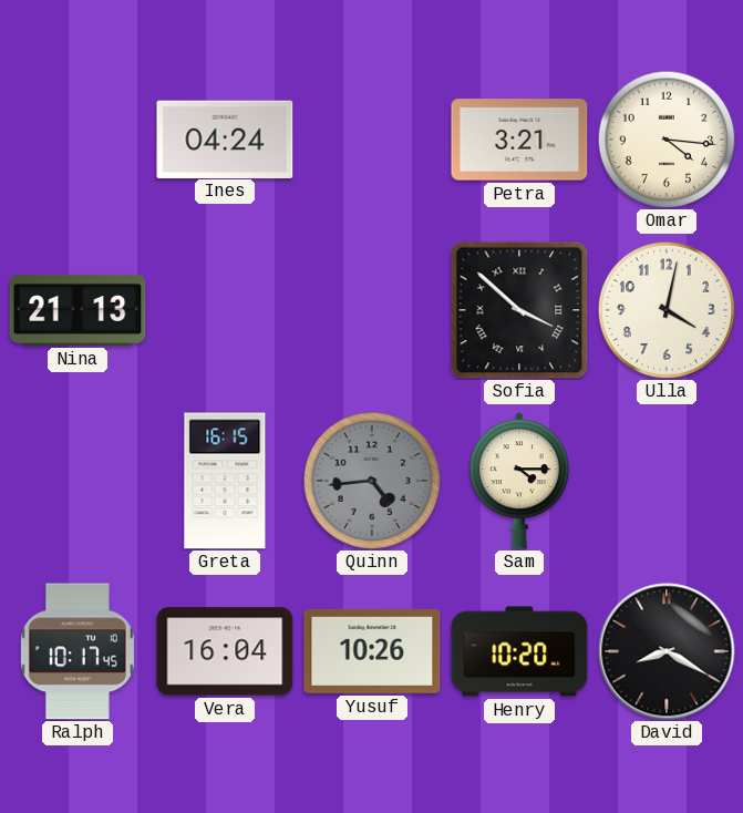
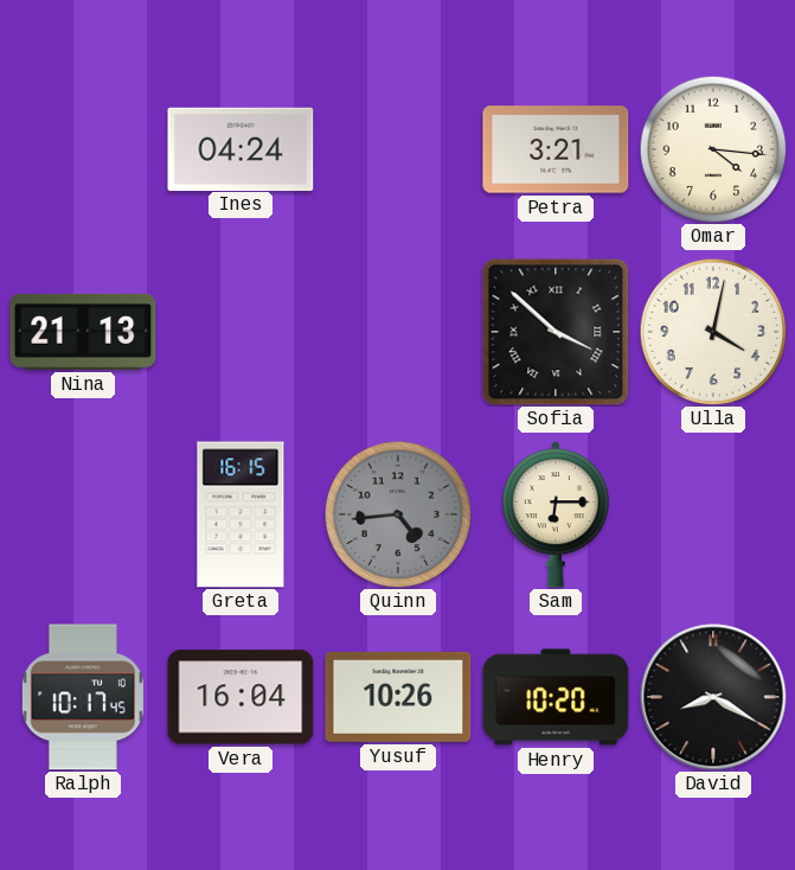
Sam: 4:15 -> 6:15 (556, 514)
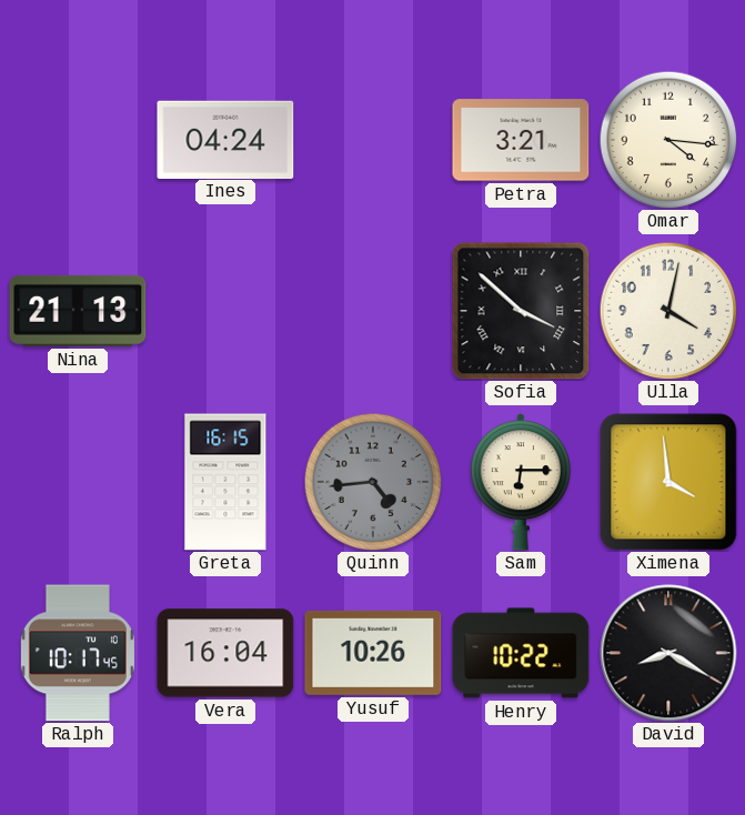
Ximena: none -> 3:59 (668, 482)
Henry: 10:20 -> 10:22 (521, 653)
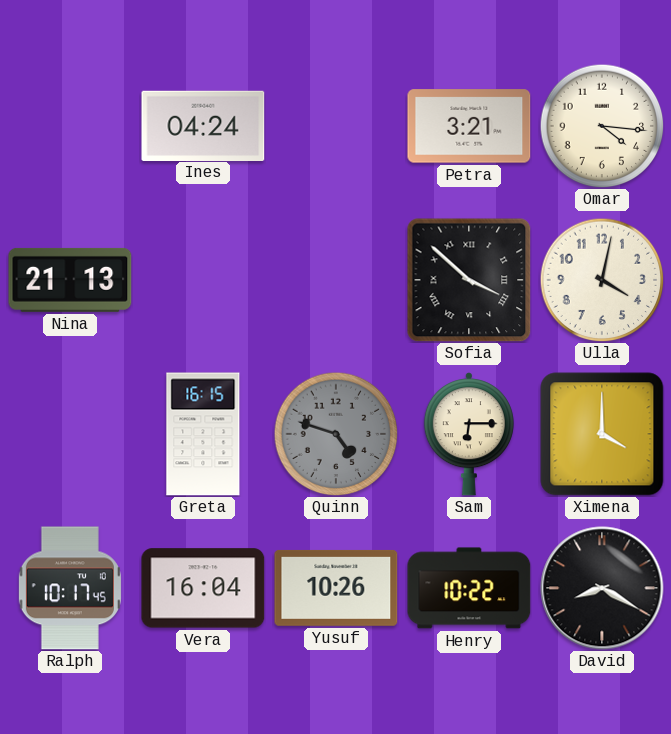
Quinn: 4:44 -> 4:48 (336, 434)
Ximena: 3:59 -> 4:00 (602, 434)
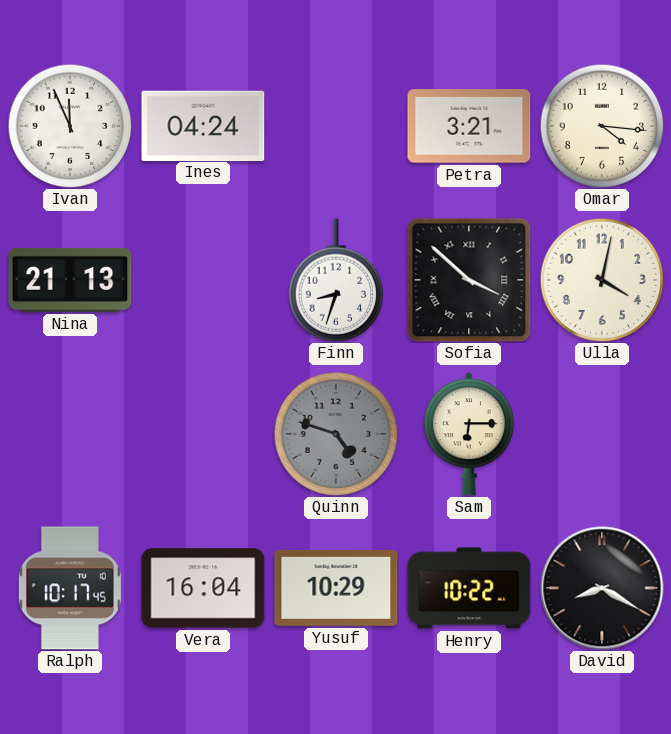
Ivan: none -> 11:56 (70, 126)
Finn: none -> 8:33 (335, 280)
Greta: 16:15 -> none (203, 434)
Ximena: 4:00 -> none (602, 434)
Yusuf: 10:26 -> 10:29 (336, 588)
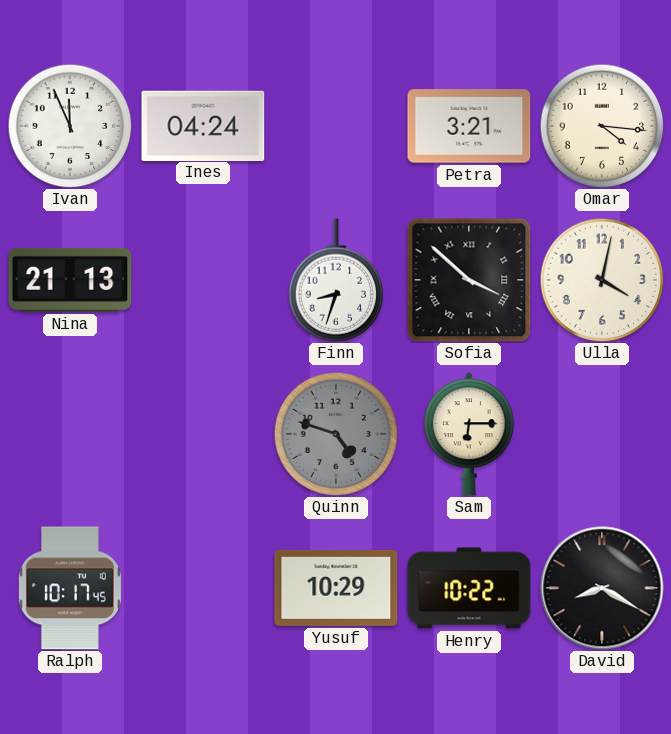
Vera: 16:04 -> none (203, 588)
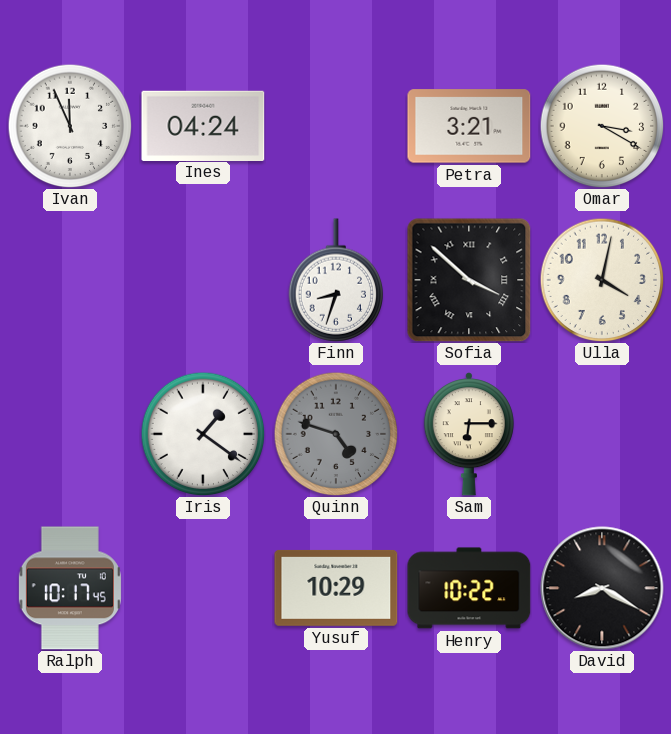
Omar: 4:16 -> 3:20 (602, 126)
Nina: 21:13 -> none (70, 280)
Iris: none -> 1:21 (203, 434)
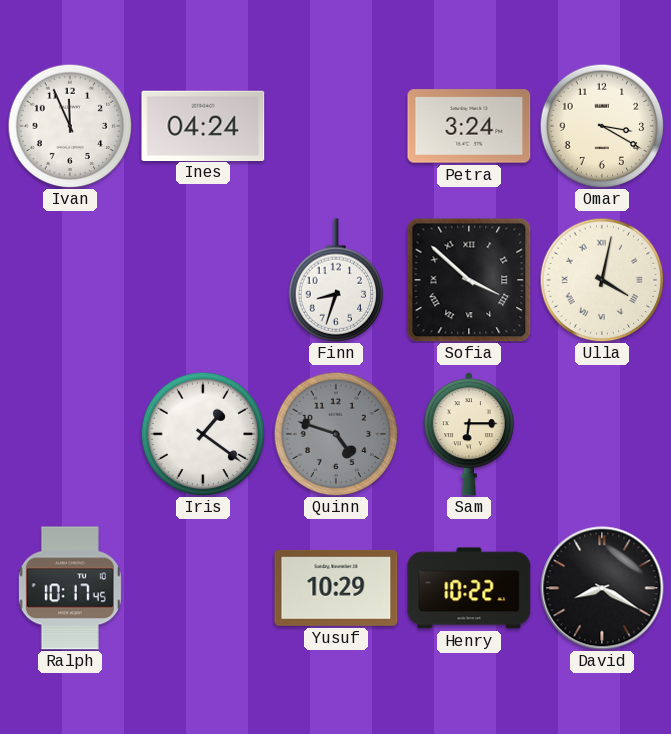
Petra: 3:21 -> 3:24 (469, 126)
Ulla numerals: Arabic -> Roman (602, 280)
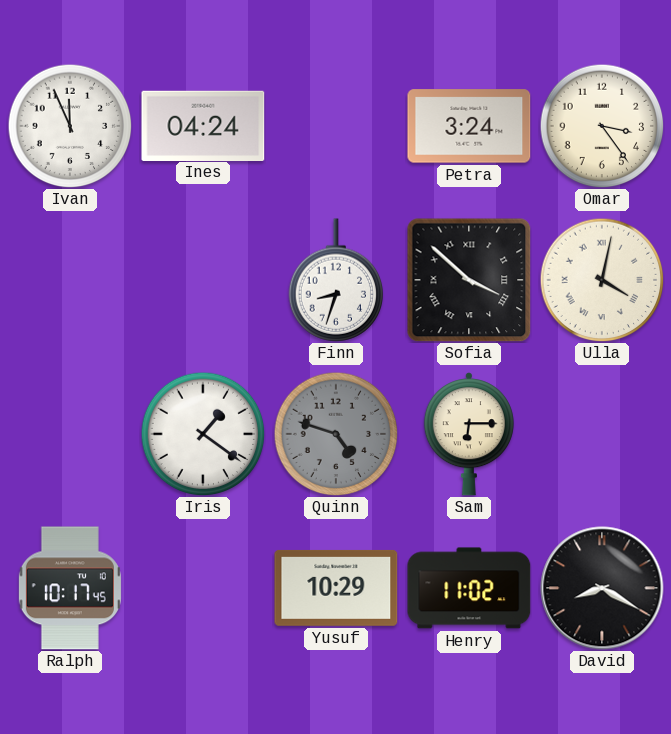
Omar: 3:20 -> 3:24 (602, 126)
Henry: 10:22 -> 11:02 (469, 588)
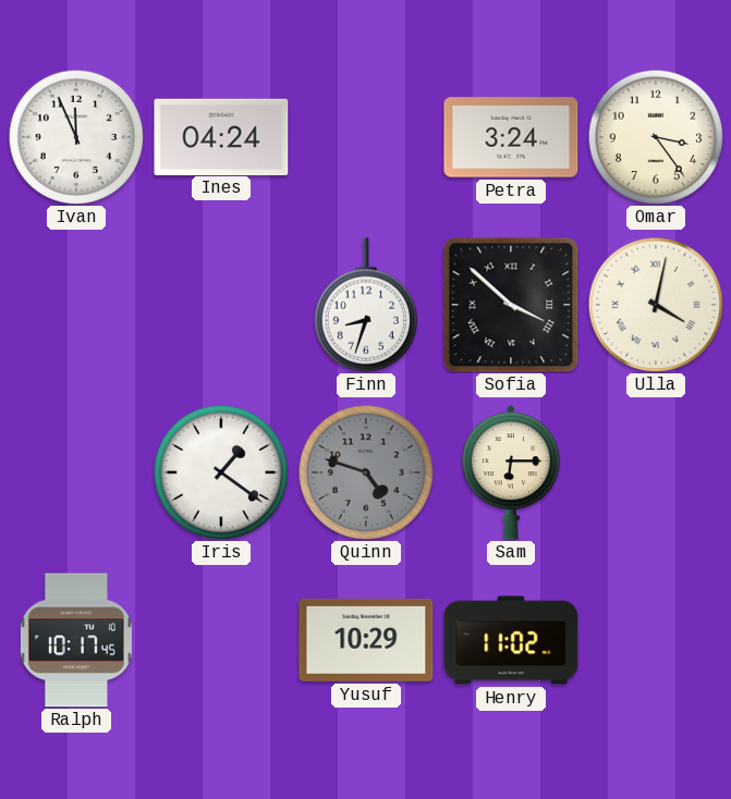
David: 8:20 -> none (602, 588)
